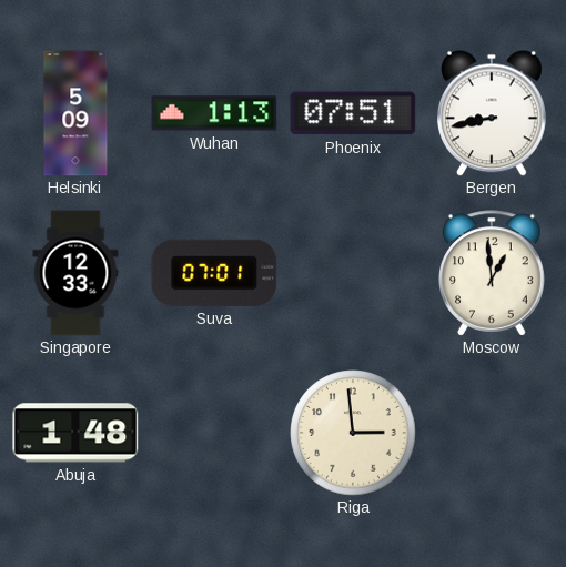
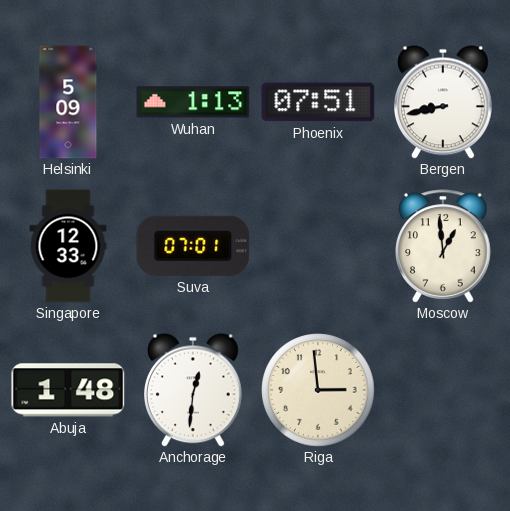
Anchorage: none -> 12:31 (194, 390)
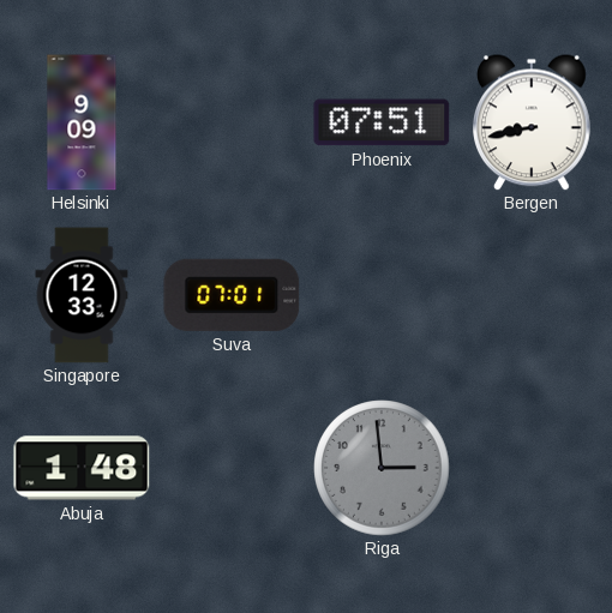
Helsinki: 5:09 -> 9:09 (82, 122)
Wuhan: 1:13 -> none (193, 102)
Moscow: 12:59 -> none (443, 246)
Anchorage: 12:31 -> none (194, 390)
Riga dial: cream -> grey (382, 468)
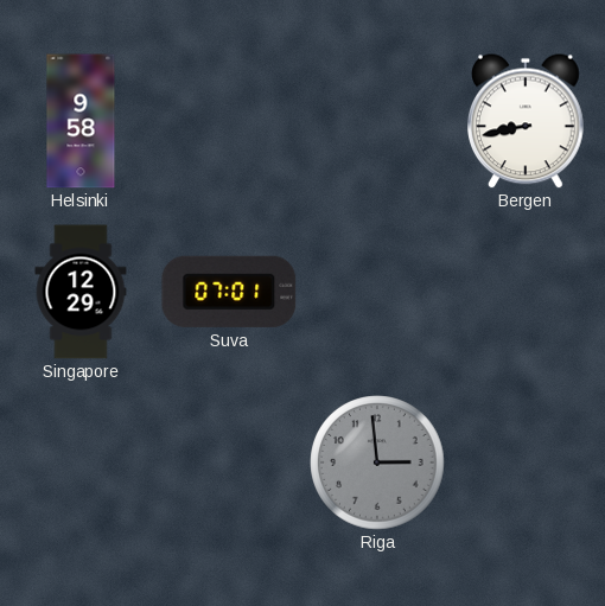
Helsinki: 9:09 -> 9:58 (81, 121)
Phoenix: 07:51 -> none (382, 122)
Singapore: 12:33 -> 12:29 (81, 292)
Abuja: 1:48 -> none (82, 468)
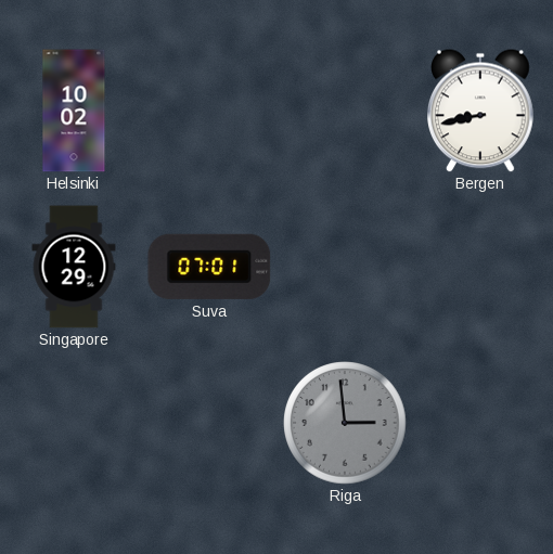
Helsinki: 9:58 -> 10:02 (74, 111)
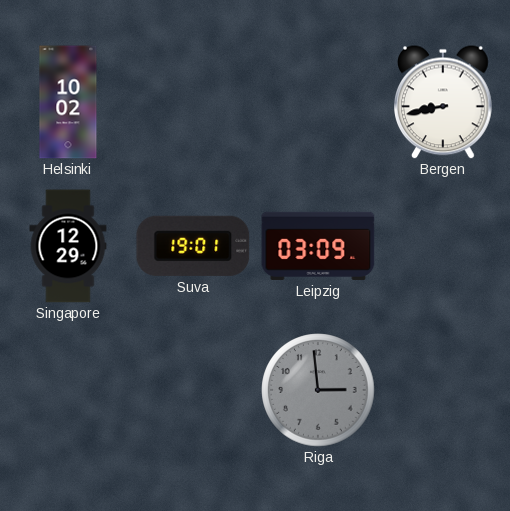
Suva: 07:01 -> 19:01 (193, 246)
Leipzig: none -> 03:09 (318, 246)
